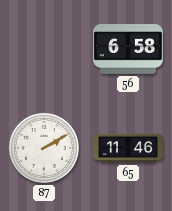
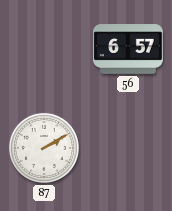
56: 6:58 -> 6:57 (128, 49)
65: 11:46 -> none (128, 148)
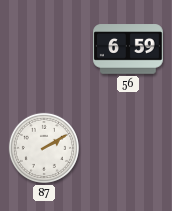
56: 6:57 -> 6:59 (128, 49)
